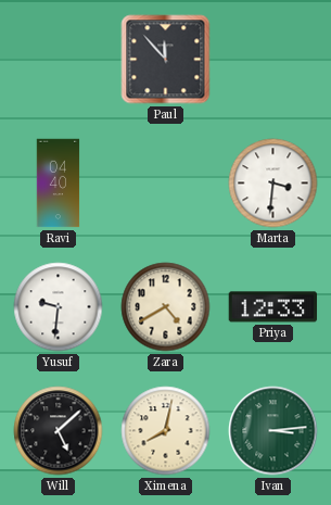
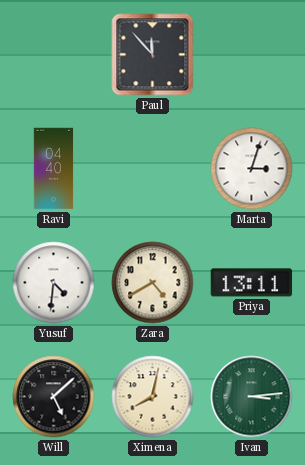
Marta: 3:31 -> 3:03 (252, 169)
Yusuf: 9:31 -> 4:31 (54, 283)
Priya: 12:33 -> 13:11 (252, 283)
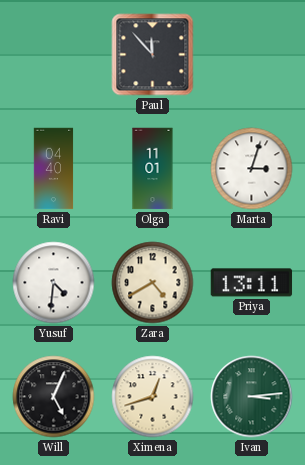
Olga: none -> 11:01 (153, 169)
Will: 5:08 -> 5:04 (54, 397)
Ximena: 8:02 -> 12:42 (153, 397)
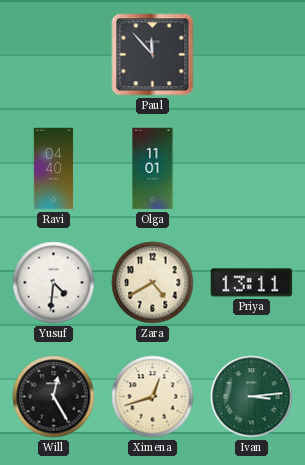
Marta: 3:03 -> none (252, 169)
Will: 5:04 -> 12:25 (54, 397)
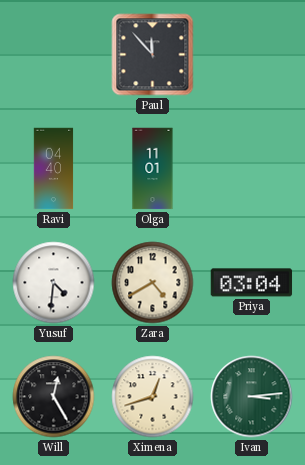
Priya: 13:11 -> 03:04 (252, 283)
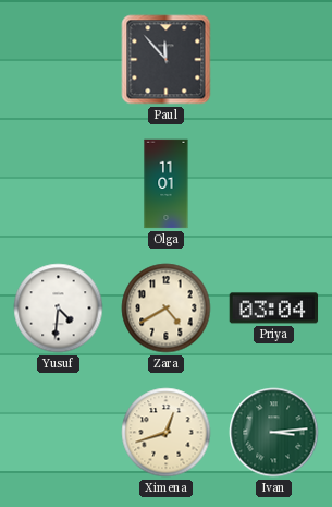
Ravi: 04:40 -> none (54, 169)
Will: 12:25 -> none (54, 397)
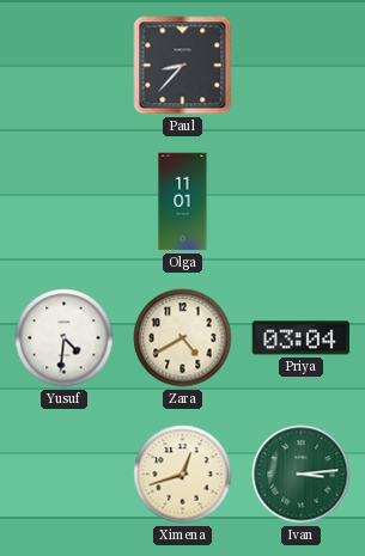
Paul: 11:53 -> 8:37 (183, 66)
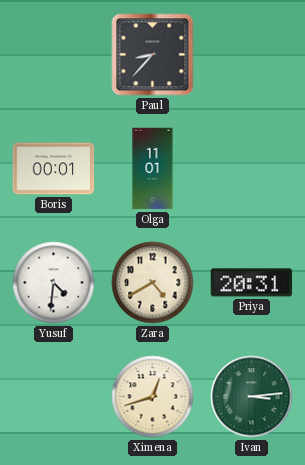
Boris: none -> 00:01 (54, 169)
Priya: 03:04 -> 20:31 (252, 283)
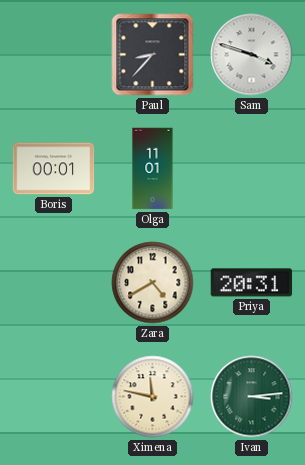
Sam: none -> 3:48 (252, 55)
Yusuf: 4:31 -> none (54, 283)
Ximena: 12:42 -> 11:47 (153, 397)
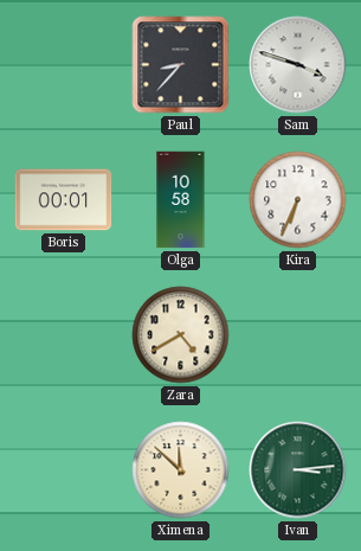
Olga: 11:01 -> 10:58 (181, 200)
Kira: none -> 6:34 (298, 200)
Priya: 20:31 -> none (252, 283)
Ximena: 11:47 -> 11:52 (181, 470)
